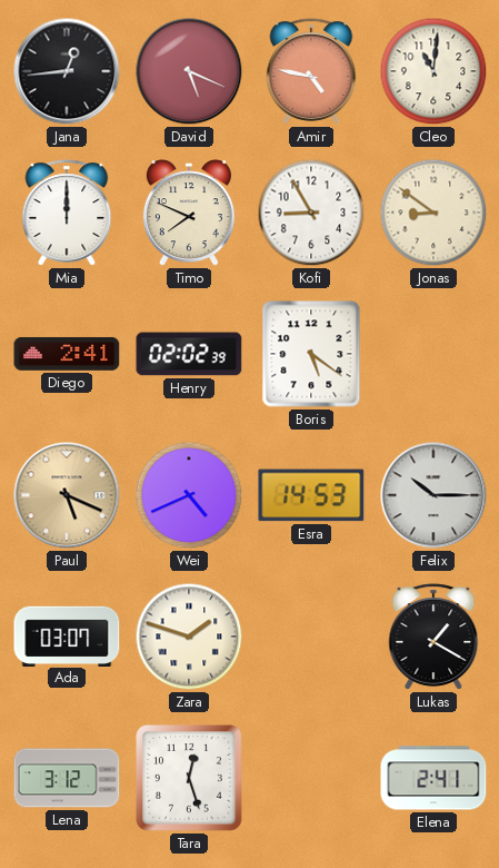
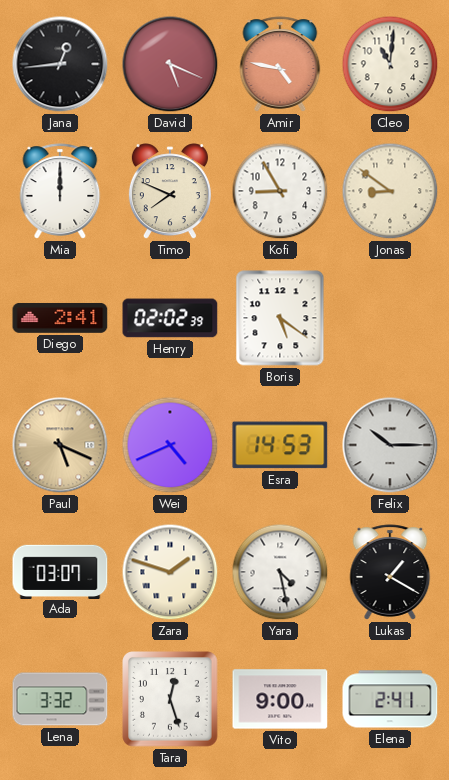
Yara: none -> 4:28 (280, 572)
Lena: 3:12 -> 3:32 (60, 699)
Vito: none -> 9:00 (280, 699)
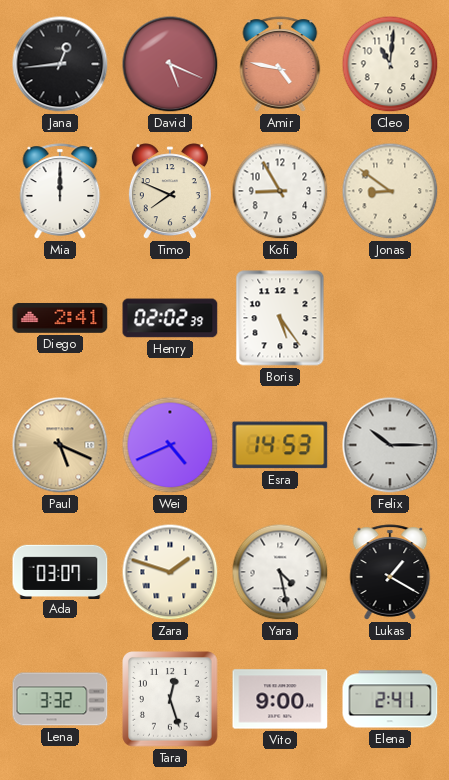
Boris: 5:21 -> 5:24 (280, 318)
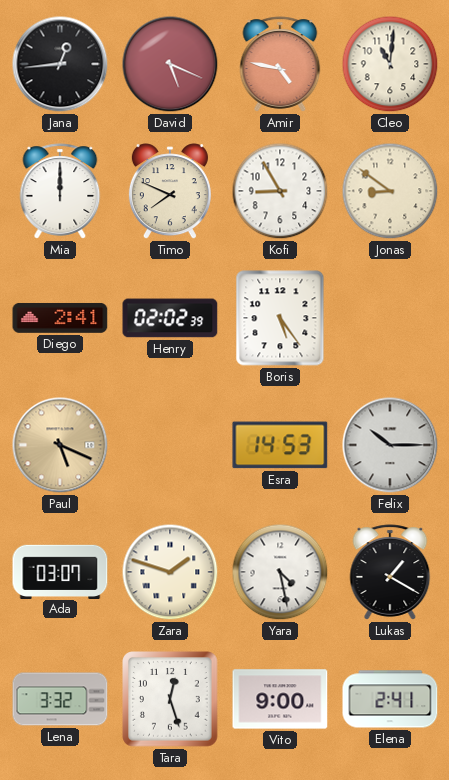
Wei: 4:41 -> none (170, 445)
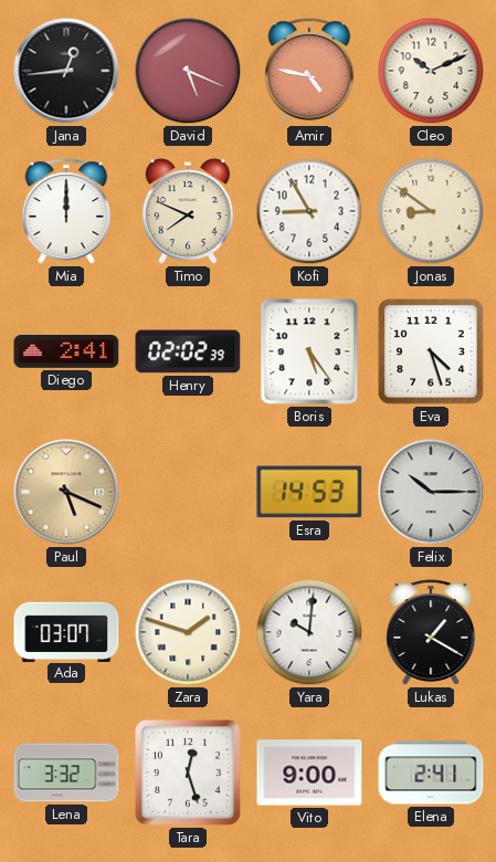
Cleo: 11:01 -> 10:11 (431, 71)
Eva: none -> 4:27 (432, 353)
Yara: 4:28 -> 10:01 (309, 632)
